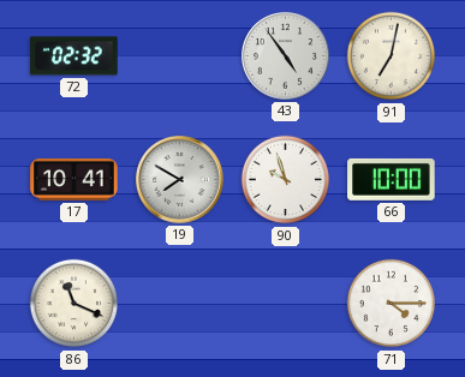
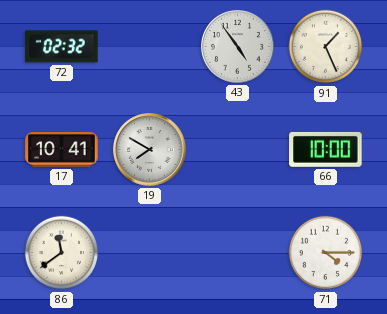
91: 7:02 -> 1:26 (326, 47)
90: 9:57 -> none (286, 180)
86: 11:19 -> 11:39 (62, 253)
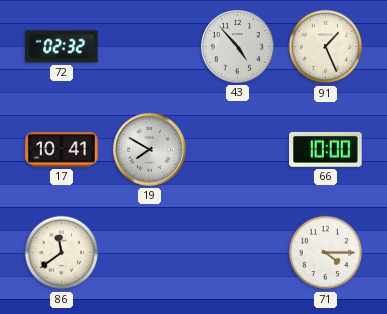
43: 4:54 -> 4:53 (238, 47)
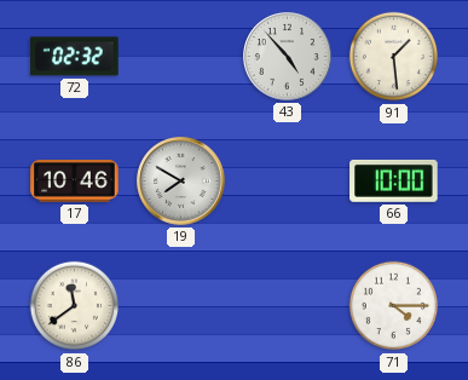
91: 1:26 -> 1:29 (394, 57)
17: 10:41 -> 10:46 (75, 182)
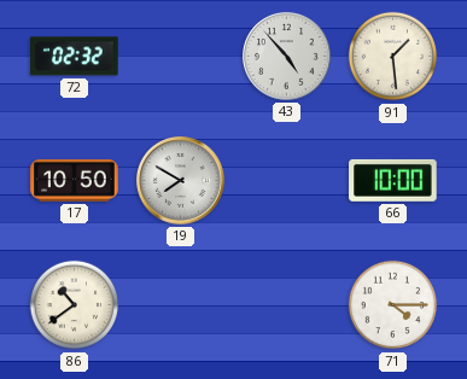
17: 10:46 -> 10:50 (75, 181)
86: 11:39 -> 10:39 (75, 305)
